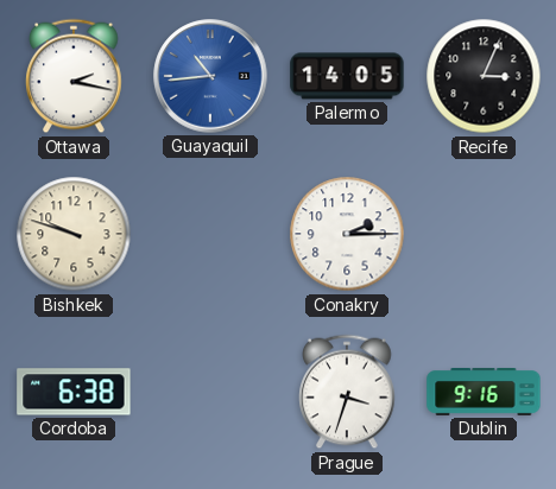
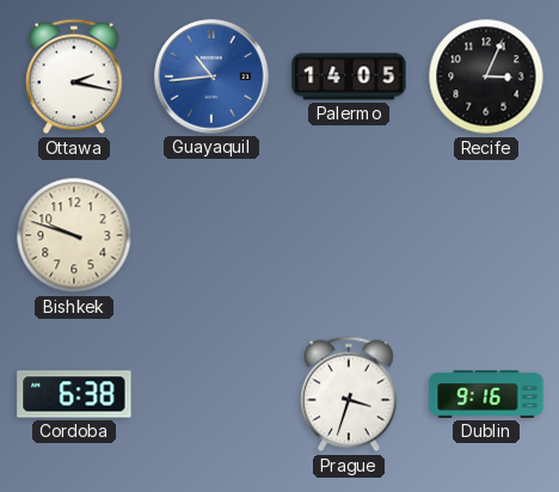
Conakry: 2:15 -> none (347, 234)
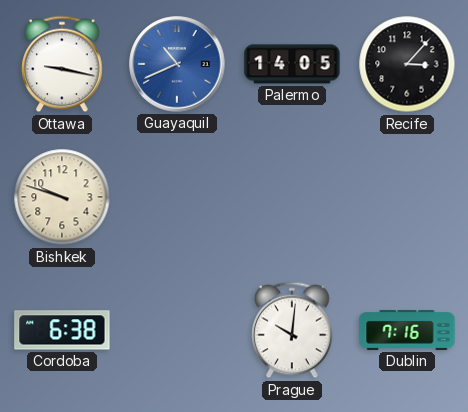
Ottawa: 2:17 -> 9:17 (62, 64)
Guayaquil: 10:44 -> 10:41 (177, 64)
Recife: 3:04 -> 3:07 (407, 64)
Prague: 3:33 -> 10:01 (292, 330)
Dublin: 9:16 -> 7:16 (407, 331)
